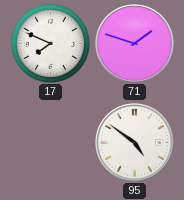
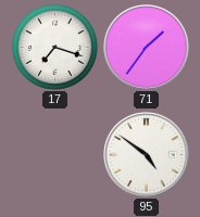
17: 7:49 -> 7:18 (54, 47)
71: 1:48 -> 1:36 (147, 48)
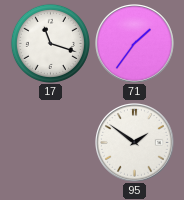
17: 7:18 -> 11:18 (50, 43)
95: 4:51 -> 1:51 (135, 143)
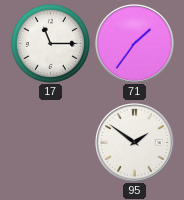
17: 11:18 -> 11:15 (50, 43)
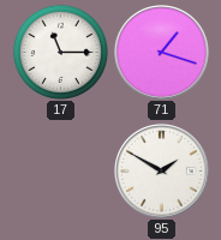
71: 1:36 -> 1:18 (162, 53)
95: 1:51 -> 1:50 (162, 172)
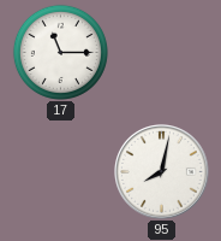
71: 1:18 -> none (162, 53)
95: 1:50 -> 8:02 (162, 172)
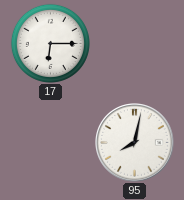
17: 11:15 -> 6:15 (50, 43)
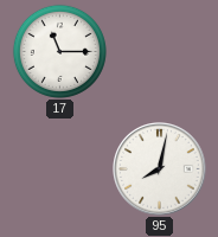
17: 6:15 -> 11:15 (59, 51)
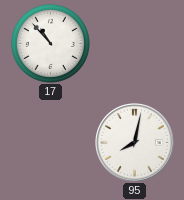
17: 11:15 -> 10:53 (50, 43)
